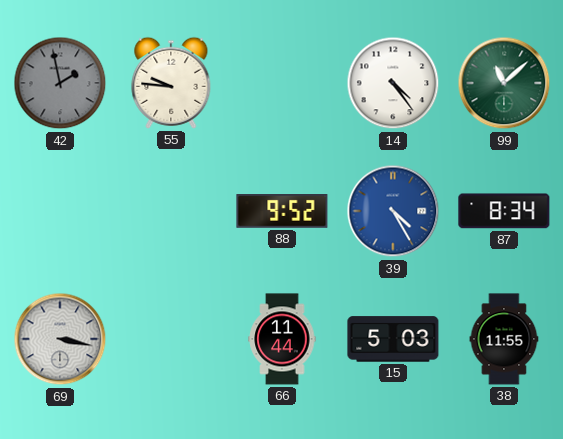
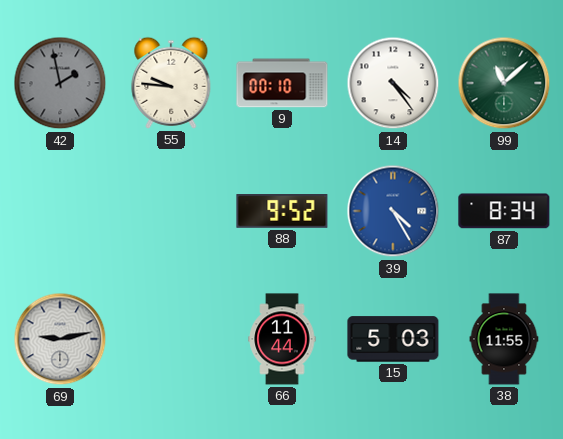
9: none -> 00:10 (282, 83)
69: 3:17 -> 9:13 (60, 339)
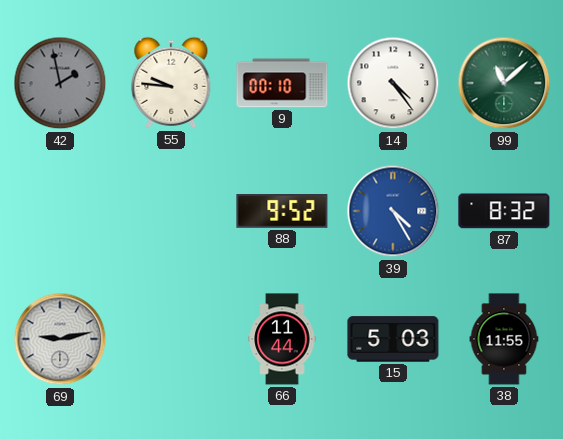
87: 8:34 -> 8:32 (504, 211)
